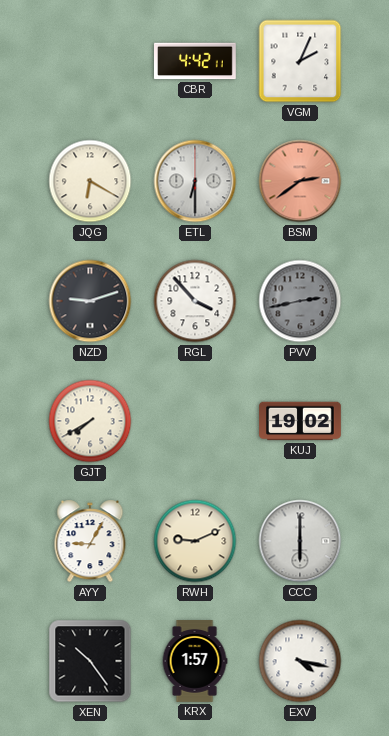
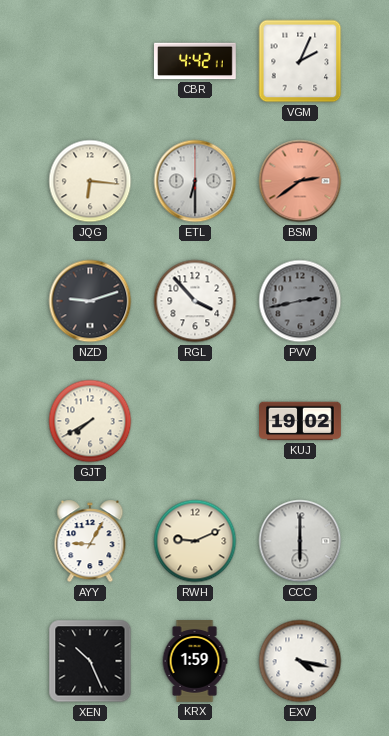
JQG: 6:20 -> 6:16 (90, 181)
XEN: 10:24 -> 10:26 (90, 661)
KRX: 1:57 -> 1:59 (195, 661)
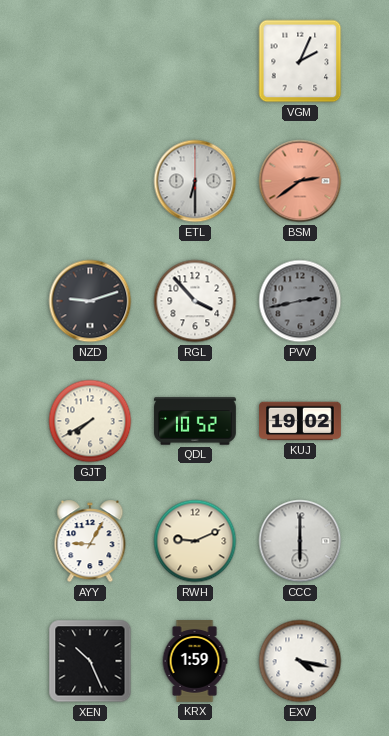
CBR: 4:42 -> none (196, 61)
JQG: 6:16 -> none (90, 181)
QDL: none -> 10:52 (195, 421)
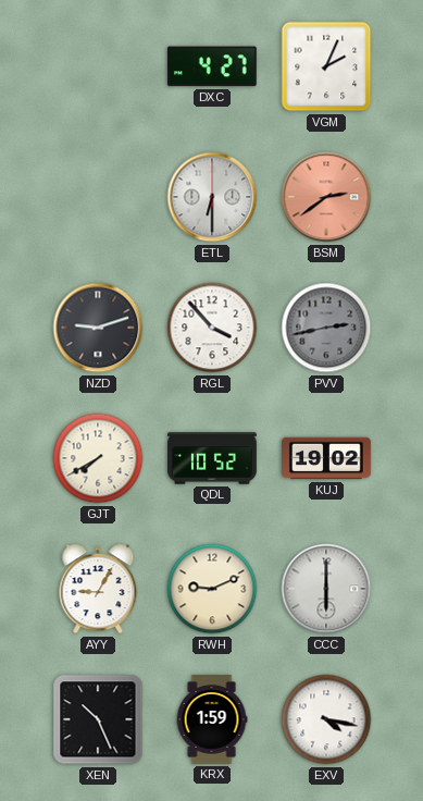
DXC: none -> 4:27 (212, 66)
